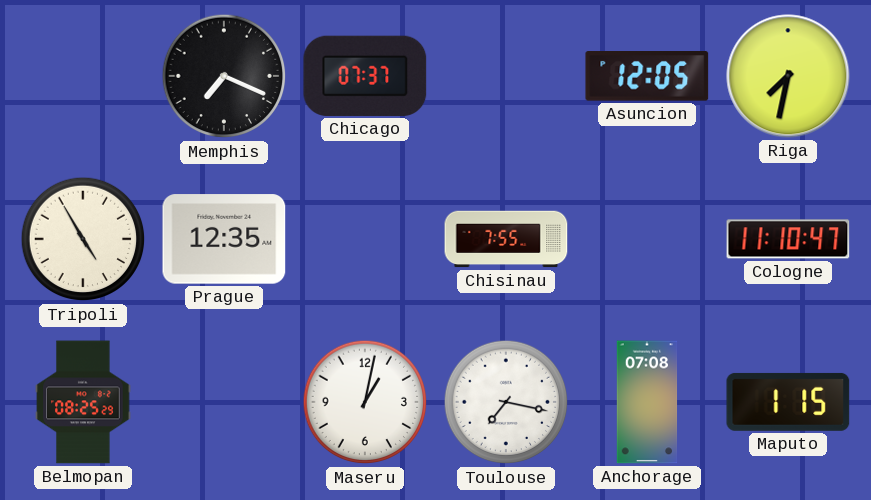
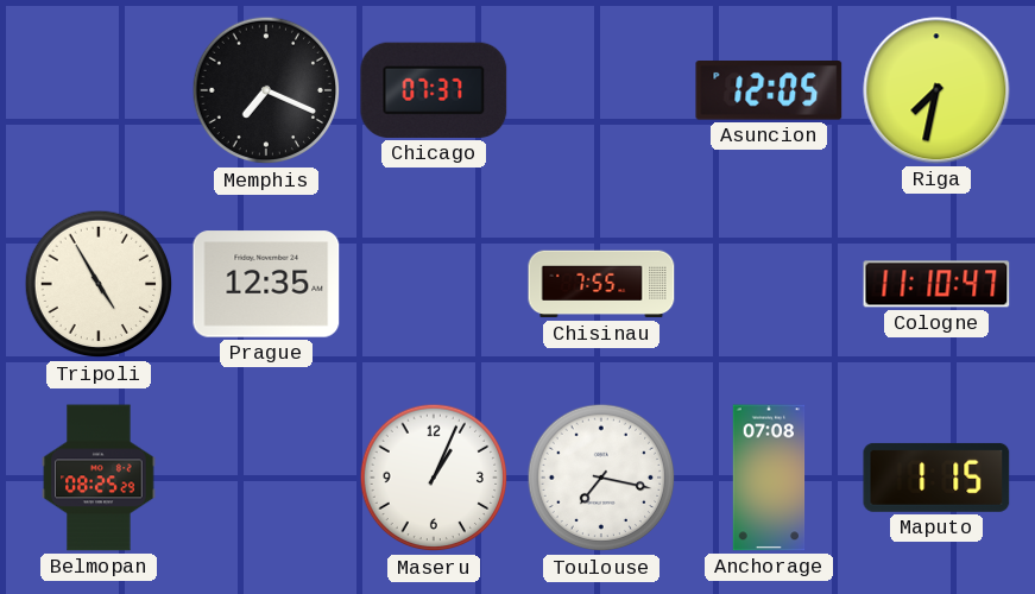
Maseru: 1:02 -> 1:04 (434, 478)
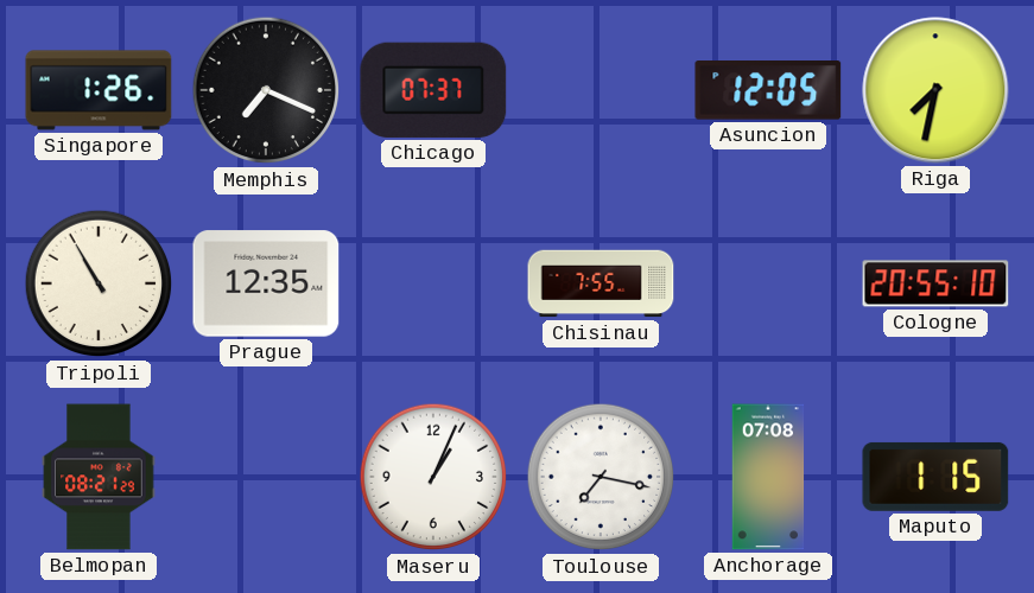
Singapore: none -> 1:26 (99, 90)
Tripoli: 4:55 -> 10:55 (99, 283)
Cologne: 11:10 -> 20:55 (935, 283)
Belmopan: 08:25 -> 08:21 (99, 477)
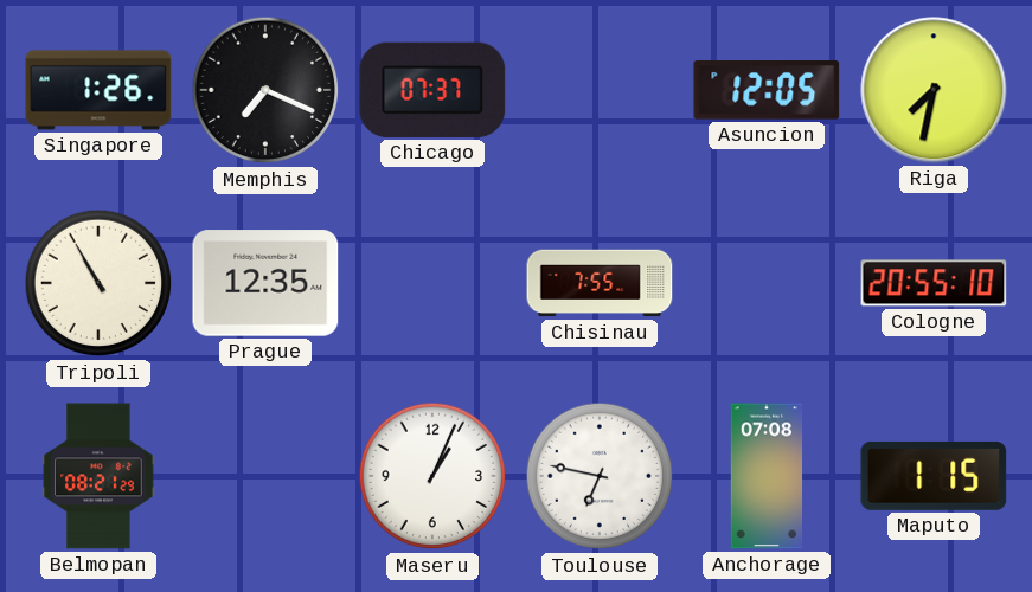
Toulouse: 7:17 -> 6:47 (600, 476)
